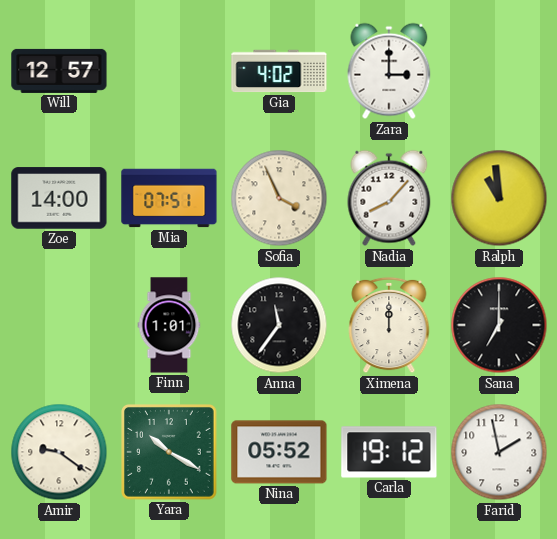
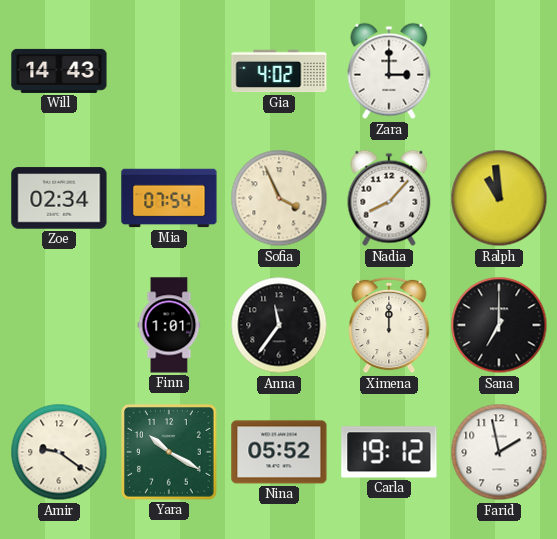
Will: 12:57 -> 14:43 (59, 71)
Zoe: 14:00 -> 02:34 (59, 198)
Mia: 07:51 -> 07:54 (169, 198)
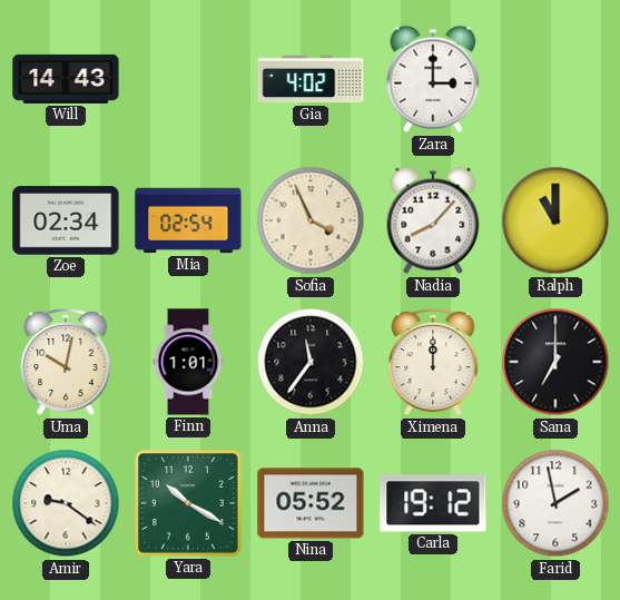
Mia: 07:54 -> 02:54 (188, 220)
Ralph: 10:59 -> 11:00 (555, 220)
Uma: none -> 10:02 (66, 362)
